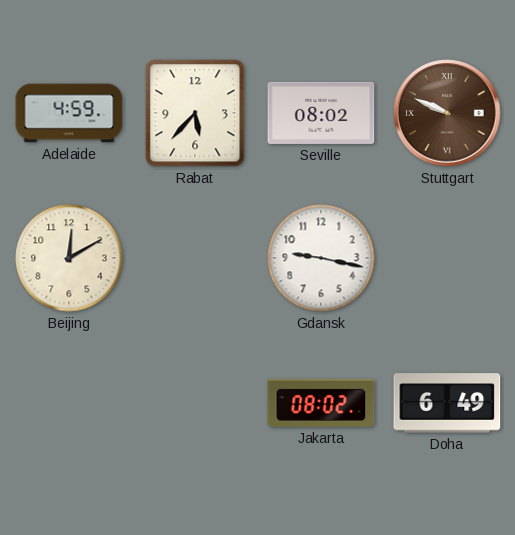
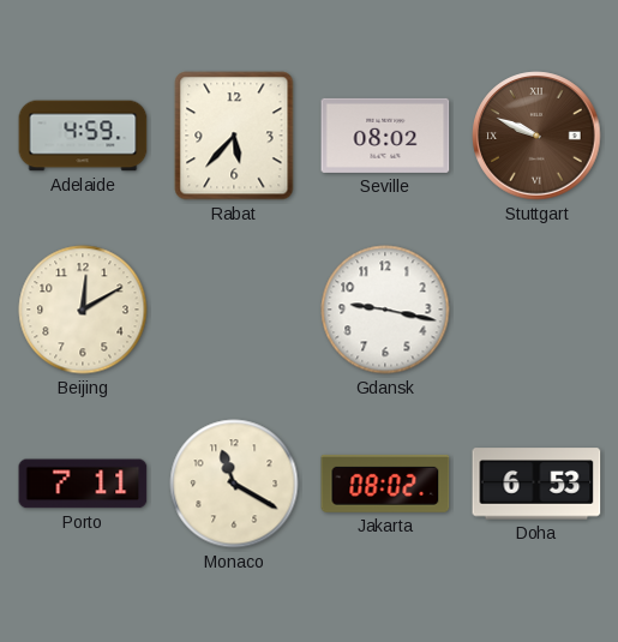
Porto: none -> 7:11 (83, 484)
Monaco: none -> 11:20 (234, 484)
Doha: 6:49 -> 6:53 (536, 484)
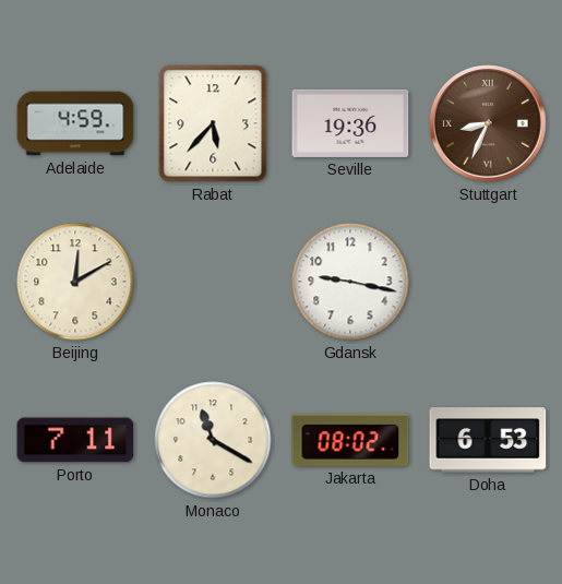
Seville: 08:02 -> 19:36 (350, 123)
Stuttgart: 9:49 -> 8:34 (488, 123)
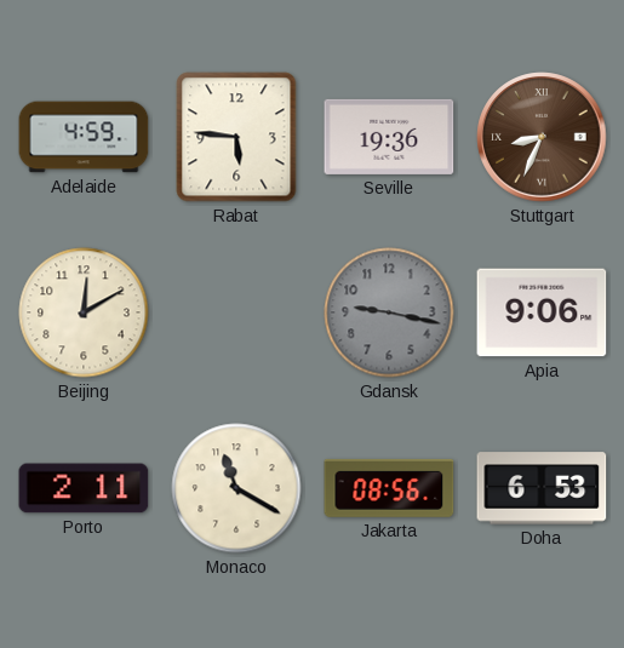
Rabat: 5:37 -> 5:46 (236, 137)
Gdansk dial: white -> grey (389, 312)
Apia: none -> 9:06 (542, 312)
Porto: 7:11 -> 2:11 (84, 488)
Jakarta: 08:02 -> 08:56 (389, 488)
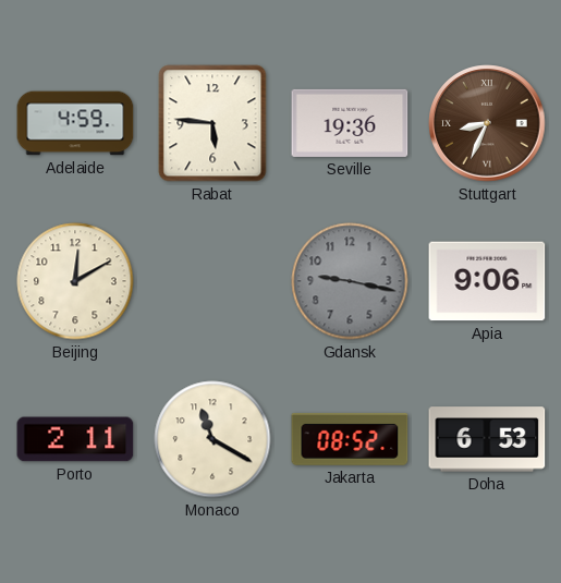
Jakarta: 08:56 -> 08:52 (350, 439)
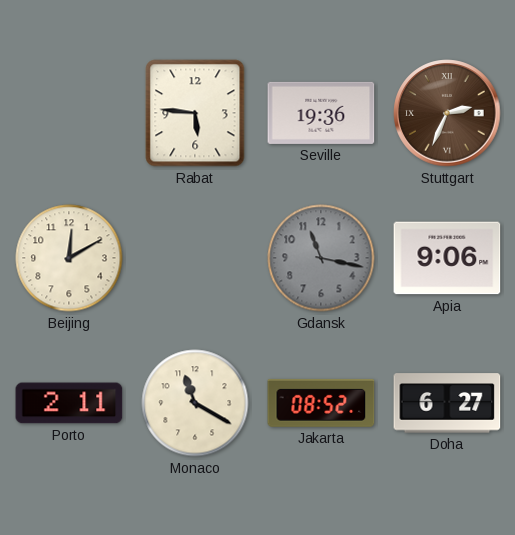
Adelaide: 4:59 -> none (75, 123)
Stuttgart: 8:34 -> 2:34 (447, 113)
Gdansk: 9:17 -> 11:17 (321, 258)
Doha: 6:53 -> 6:27 (447, 403)
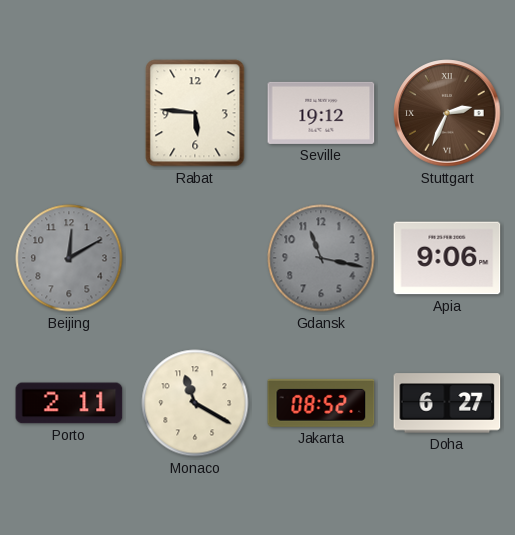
Seville: 19:36 -> 19:12 (321, 113)
Beijing dial: cream -> grey (69, 258)
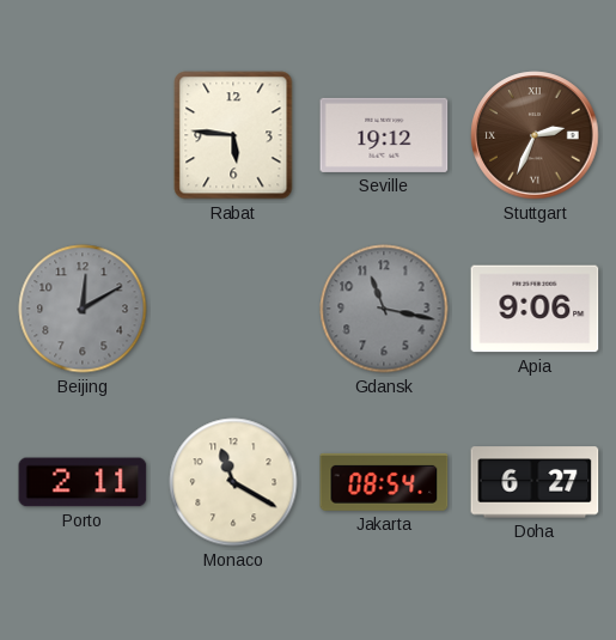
Jakarta: 08:52 -> 08:54 (384, 482)
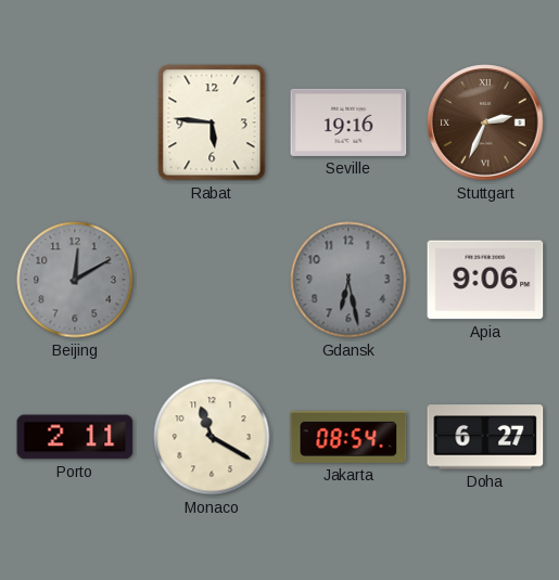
Seville: 19:12 -> 19:16 (348, 123)
Gdansk: 11:17 -> 6:28 (348, 280)
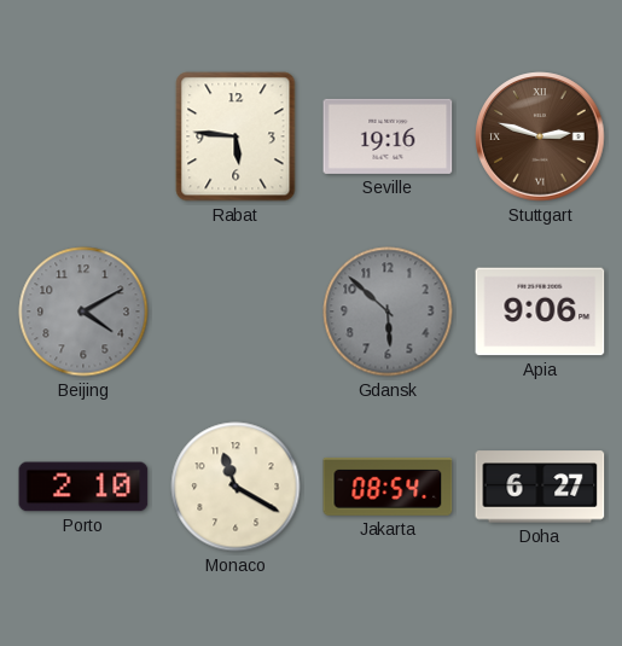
Stuttgart: 2:34 -> 2:48 (540, 136)
Beijing: 12:10 -> 4:10 (83, 312)
Gdansk: 6:28 -> 5:52 (388, 312)
Porto: 2:11 -> 2:10 (83, 487)
